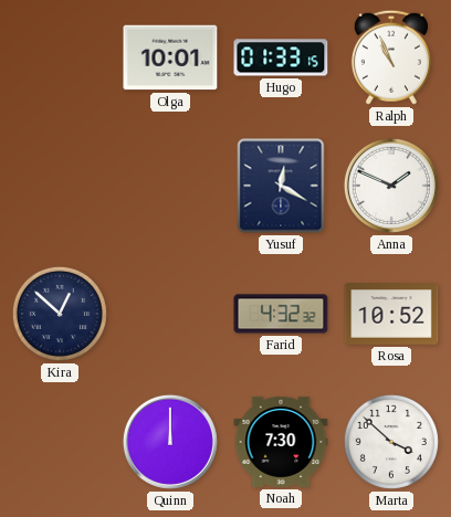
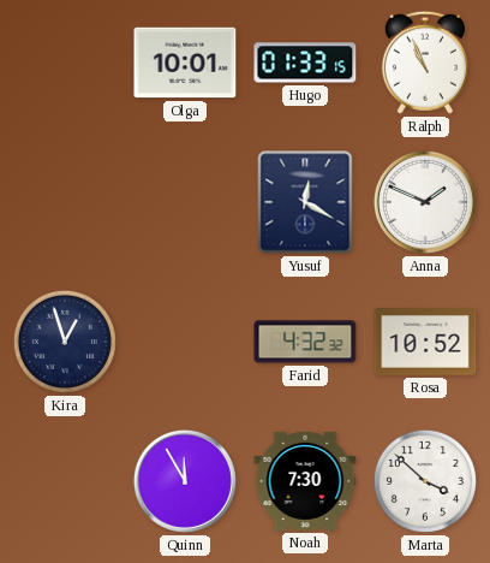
Kira: 12:52 -> 12:57 (65, 342)
Quinn: 12:00 -> 11:55 (185, 481)
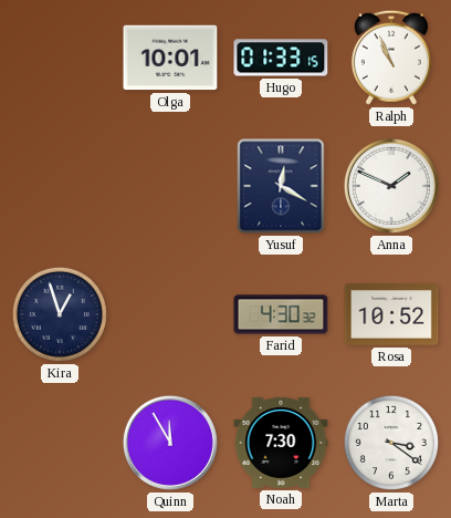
Farid: 4:32 -> 4:30 (281, 314)
Marta: 3:52 -> 3:21 (391, 443)
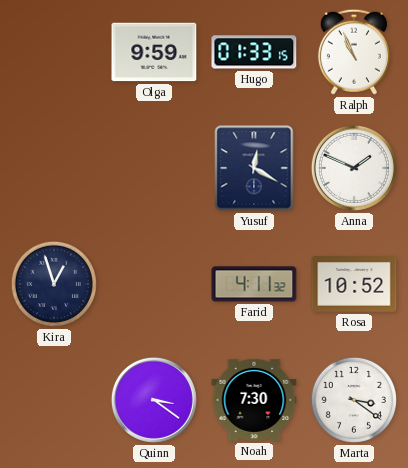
Olga: 10:01 -> 9:59 (154, 52)
Farid: 4:30 -> 4:11 (254, 284)
Quinn: 11:55 -> 3:21 (154, 400)
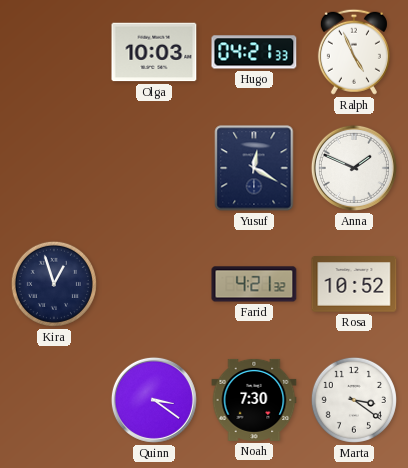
Olga: 9:59 -> 10:03 (154, 52)
Hugo: 01:33 -> 04:21 (254, 52)
Ralph: 10:56 -> 4:56 (354, 52)
Farid: 4:11 -> 4:21 (254, 284)
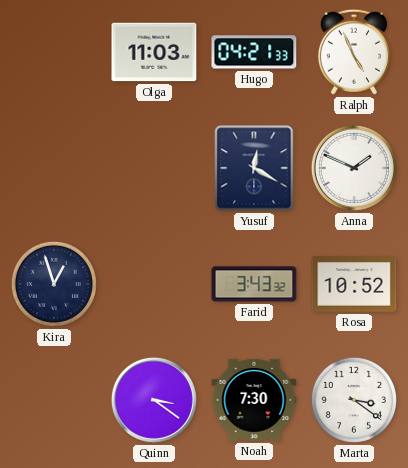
Olga: 10:03 -> 11:03 (154, 52)
Farid: 4:21 -> 3:43 (254, 284)
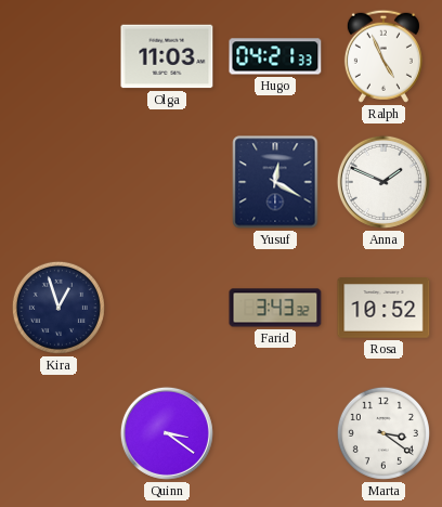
Noah: 7:30 -> none (254, 400)
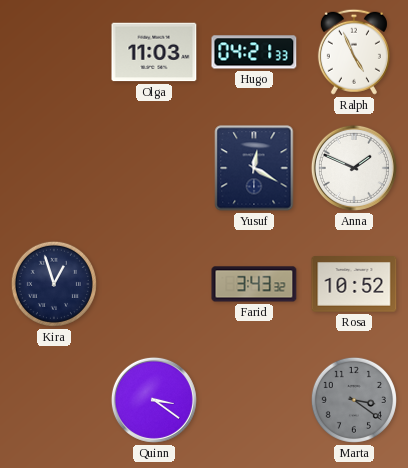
Marta dial: white -> grey (354, 400)
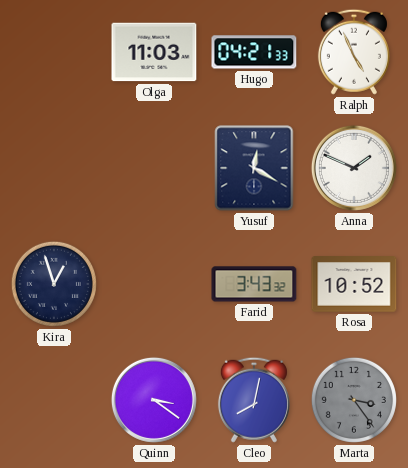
Cleo: none -> 8:02 (254, 400)
Marta: 3:21 -> 3:24 (354, 400)
